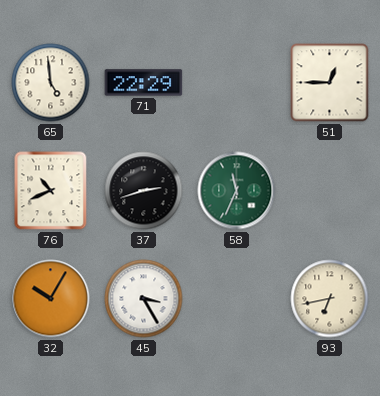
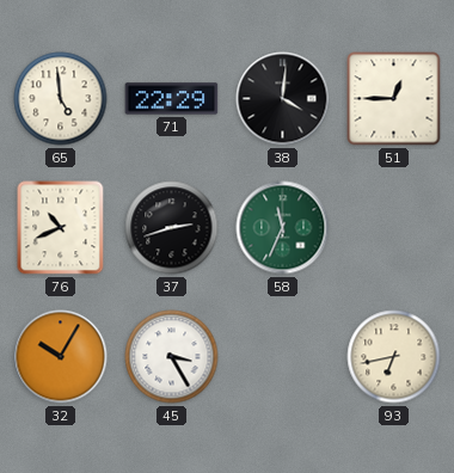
38: none -> 4:01 (283, 99)
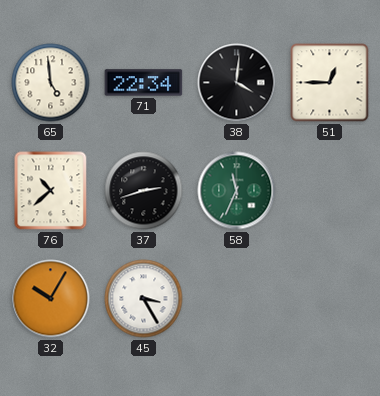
71: 22:29 -> 22:34 (144, 83)
76: 10:41 -> 10:38 (51, 191)
93: 6:43 -> none (394, 357)
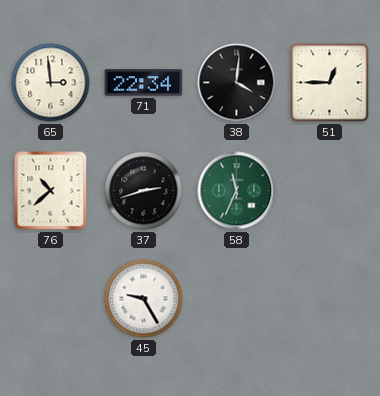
65: 4:59 -> 2:59 (51, 83)
32: 10:05 -> none (51, 299)
45: 3:25 -> 9:25 (144, 299)
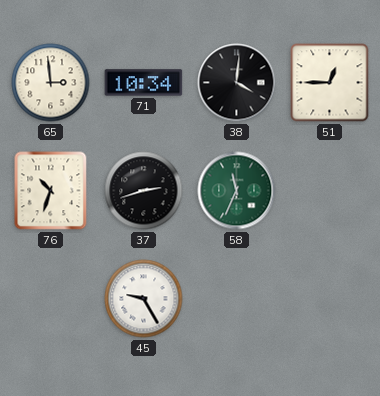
71: 22:34 -> 10:34 (144, 83)
76: 10:38 -> 10:33 (51, 191)
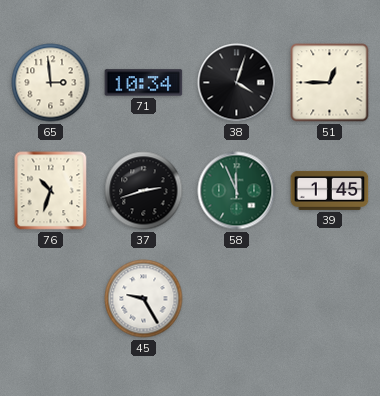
38: 4:01 -> 4:03 (237, 83)
58: 11:34 -> 11:56 (237, 191)
39: none -> 1:45 (330, 190)
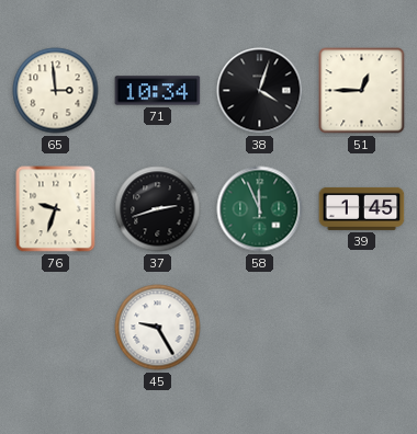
76: 10:33 -> 9:33 (56, 209)
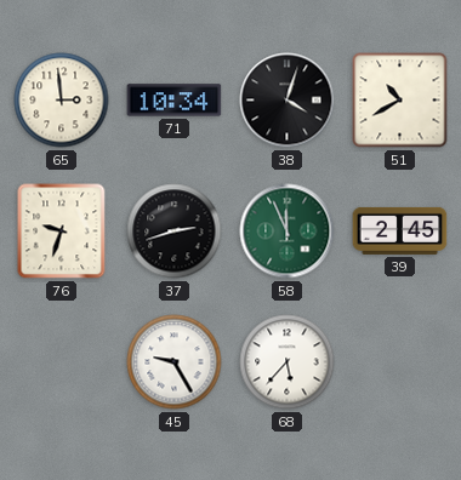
51: 12:45 -> 10:40 (400, 101)
39: 1:45 -> 2:45 (400, 230)
68: none -> 5:37 (288, 362)
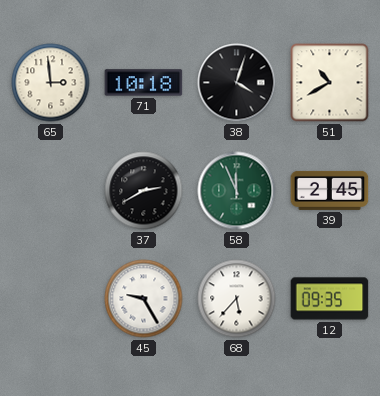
71: 10:34 -> 10:18 (144, 83)
76: 9:33 -> none (62, 232)
37: 2:42 -> 2:40 (144, 191)
12: none -> 09:35 (330, 299)
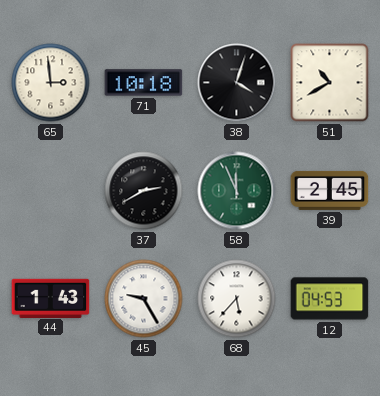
44: none -> 1:43 (51, 298)
12: 09:35 -> 04:53 (330, 299)
